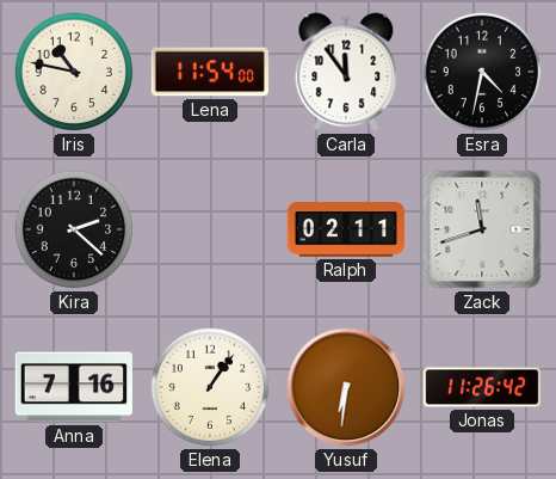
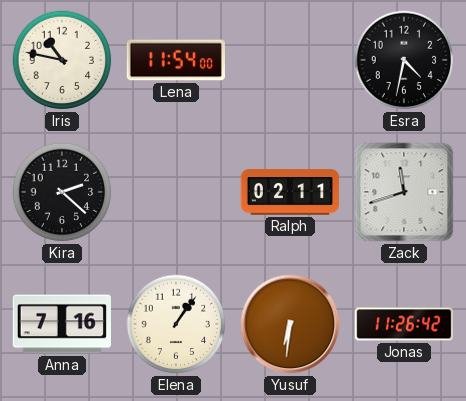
Carla: 11:54 -> none (346, 72)
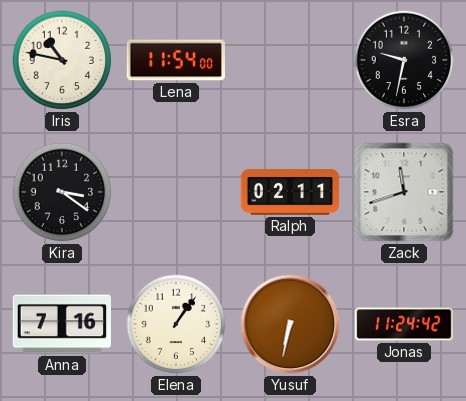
Esra: 4:32 -> 9:32 (404, 60)
Kira: 2:22 -> 3:21 (62, 192)
Yusuf: 6:31 -> 6:32 (290, 324)
Jonas: 11:26 -> 11:24 (404, 324)
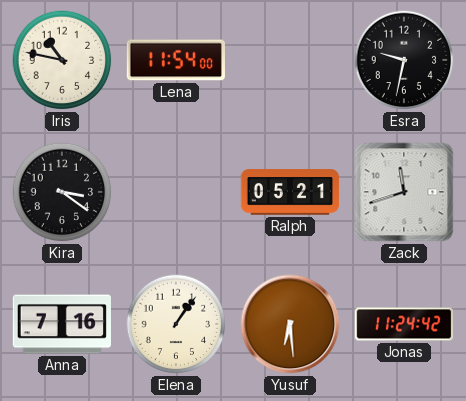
Ralph: 02:11 -> 05:21 (290, 192)
Yusuf: 6:32 -> 6:29 (290, 324)
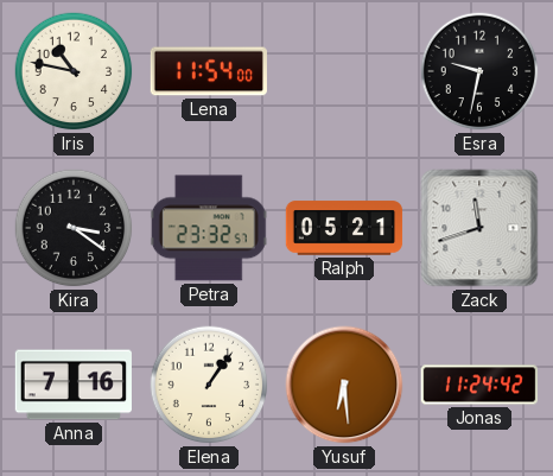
Petra: none -> 23:32 (209, 228)
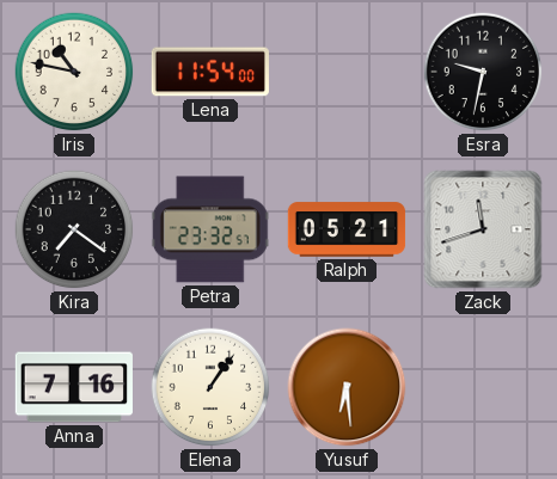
Kira: 3:21 -> 7:21 (74, 229)
Jonas: 11:24 -> none (479, 385)
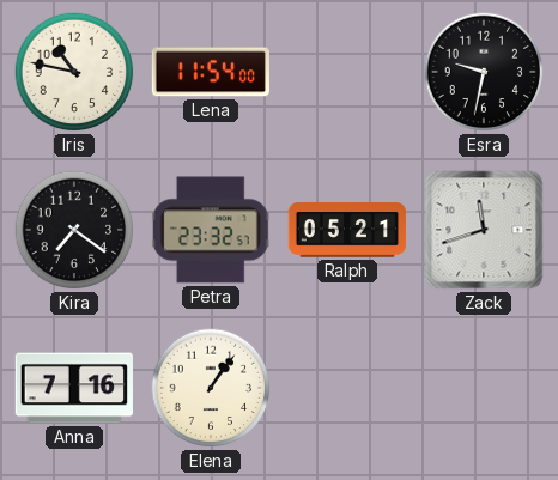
Yusuf: 6:29 -> none (347, 387)
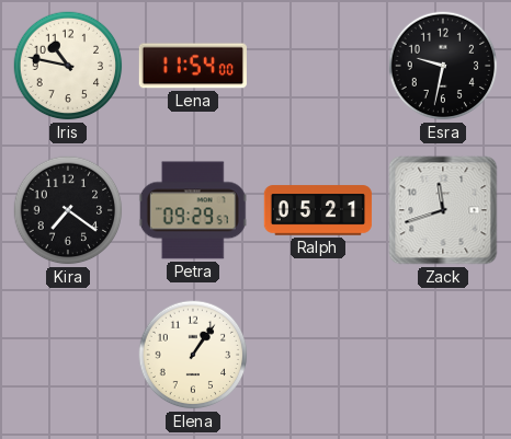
Petra: 23:32 -> 09:29 (193, 210)
Anna: 7:16 -> none (74, 388)
